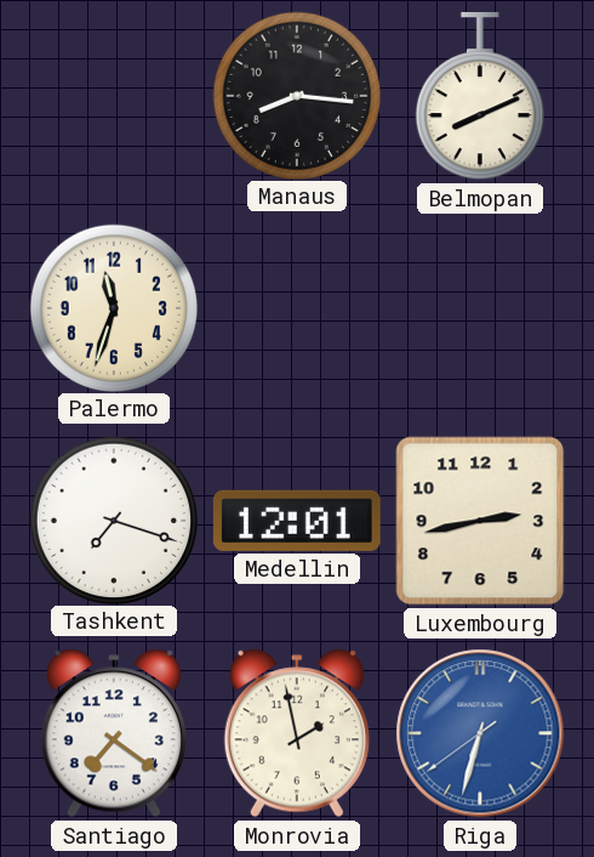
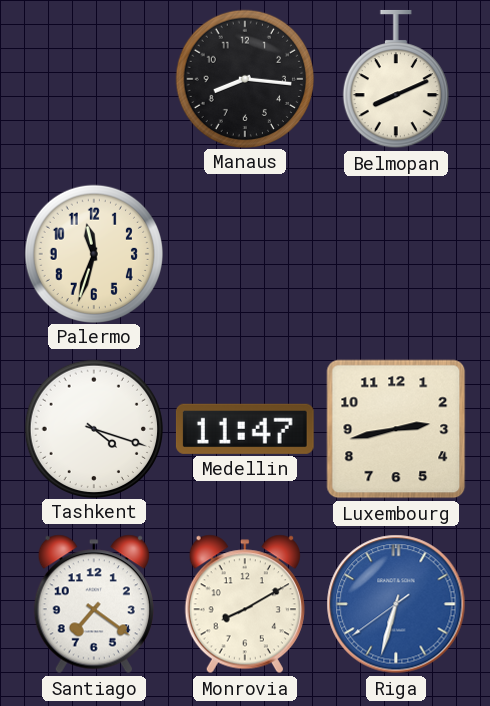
Tashkent: 7:18 -> 4:18 (93, 428)
Medellin: 12:01 -> 11:47 (245, 429)
Monrovia: 1:58 -> 8:10 (245, 604)
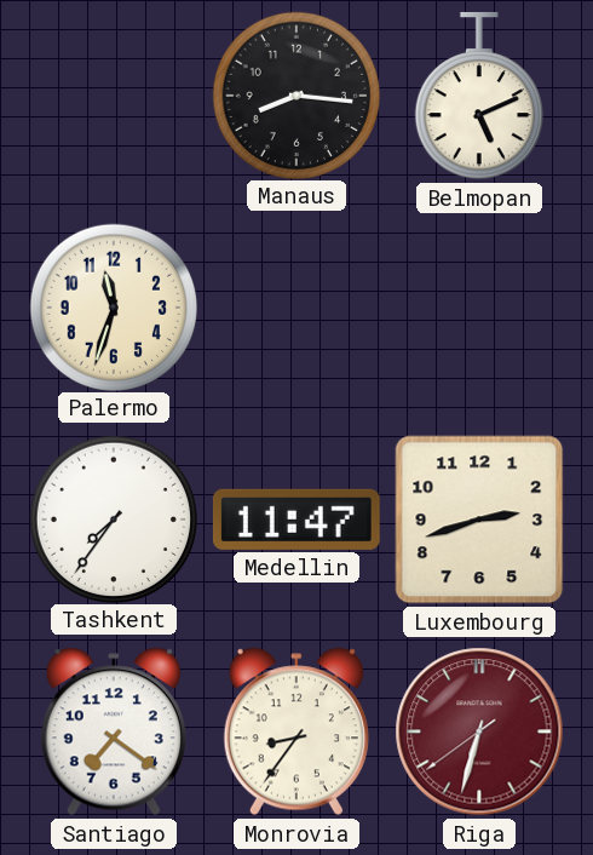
Belmopan: 8:11 -> 5:11 (479, 96)
Tashkent: 4:18 -> 7:36 (113, 518)
Luxembourg: 2:43 -> 2:42 (479, 520)
Monrovia: 8:10 -> 8:36 (296, 731)
Riga dial: blue -> burgundy (479, 731)
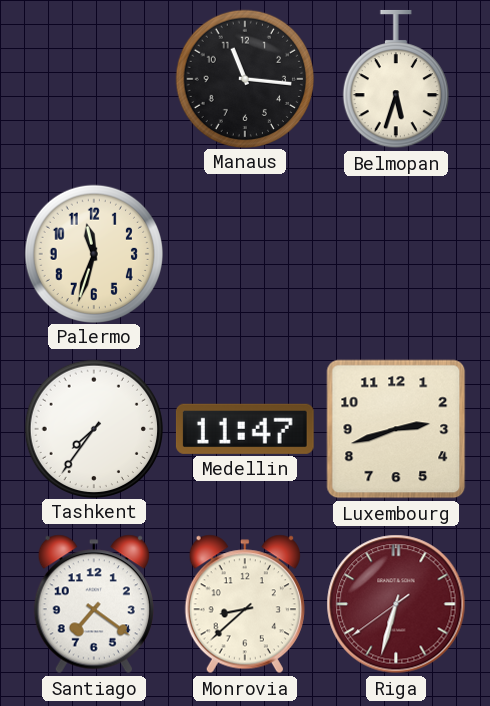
Manaus: 8:16 -> 11:16 (244, 78)
Belmopan: 5:11 -> 5:33 (396, 79)
Monrovia: 8:36 -> 8:38 (245, 604)
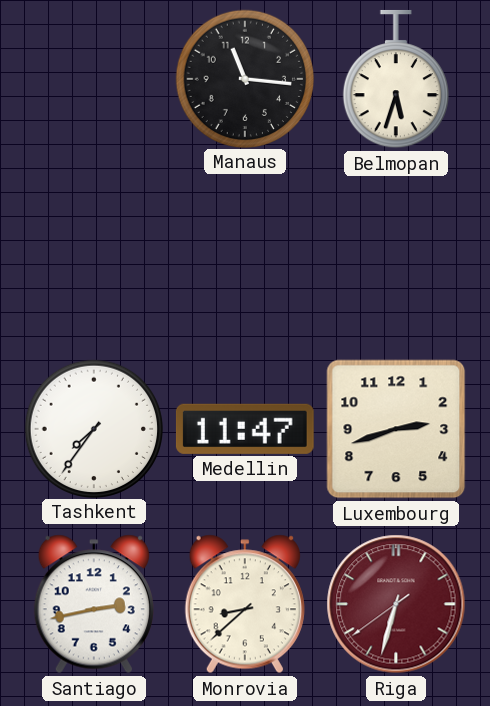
Palermo: 11:33 -> none (93, 253)
Santiago: 7:21 -> 2:43 (94, 604)
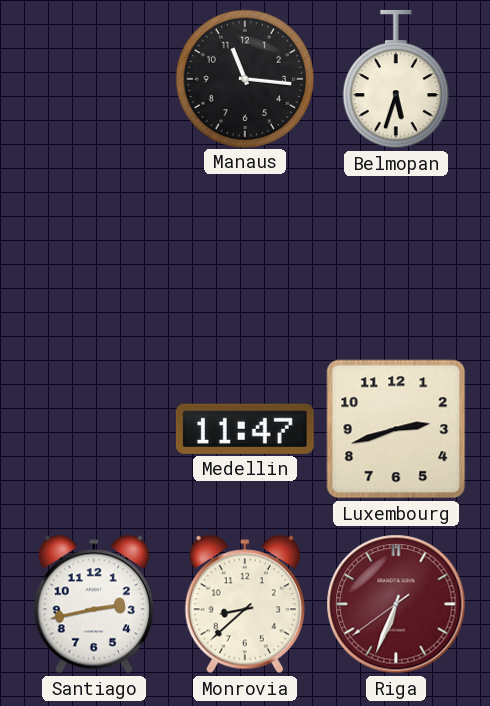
Tashkent: 7:36 -> none (93, 428)
Riga: 6:32 -> 6:33 (396, 604)
